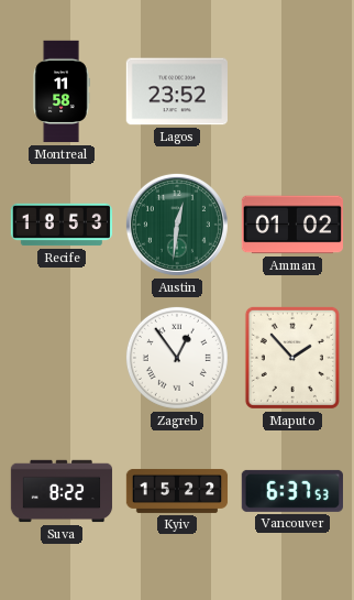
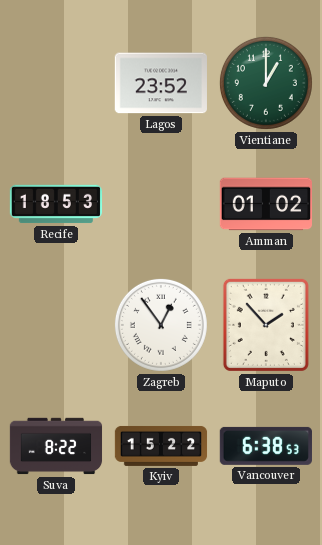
Montreal: 11:58 -> none (62, 91)
Vientiane: none -> 1:00 (266, 83)
Austin: 12:31 -> none (177, 225)
Vancouver: 6:37 -> 6:38 (266, 446)
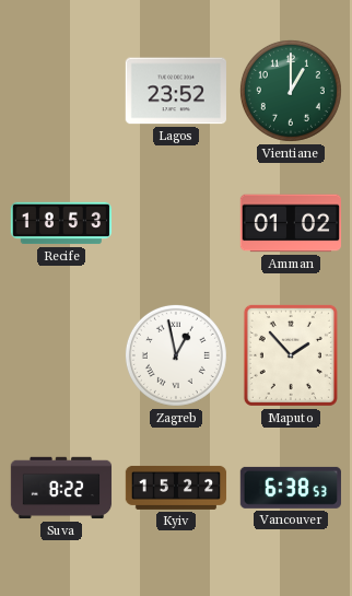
Zagreb: 12:54 -> 12:58 (176, 355)
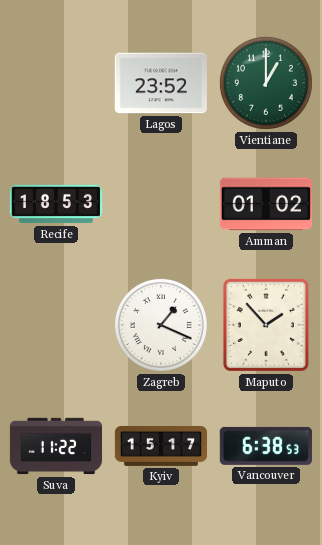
Zagreb: 12:58 -> 1:19 (161, 325)
Suva: 8:22 -> 11:22 (56, 446)
Kyiv: 15:22 -> 15:17 (161, 446)
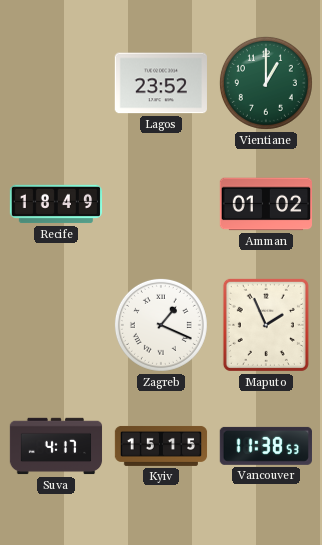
Recife: 18:53 -> 18:49 (56, 204)
Maputo: 1:53 -> 1:56 (266, 325)
Suva: 11:22 -> 4:17 (56, 446)
Kyiv: 15:17 -> 15:15 (161, 446)
Vancouver: 6:38 -> 11:38 (266, 446)
